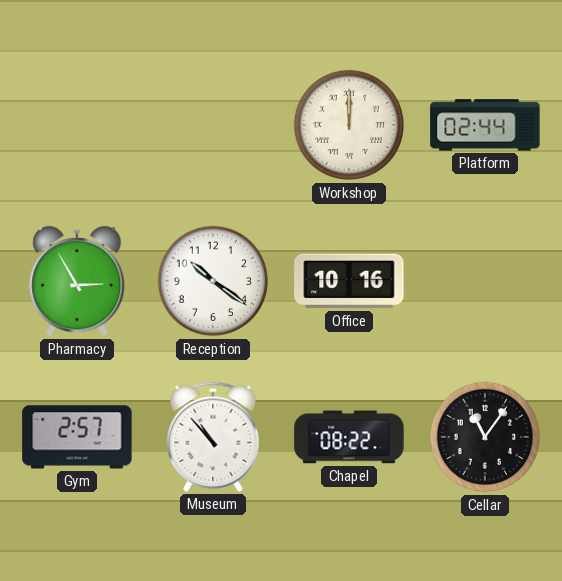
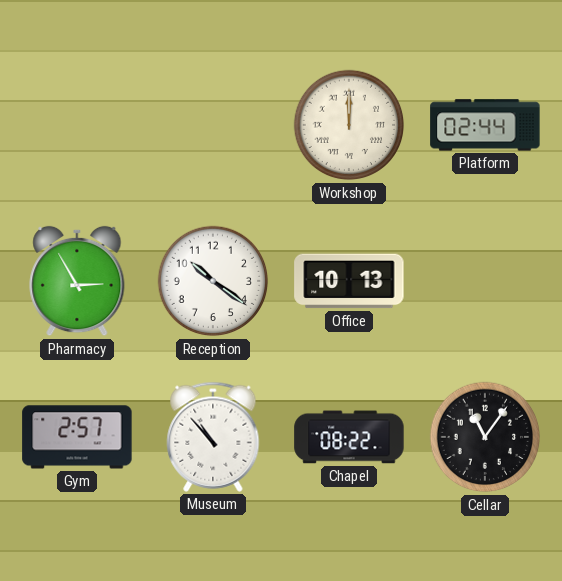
Office: 10:16 -> 10:13 (349, 281)
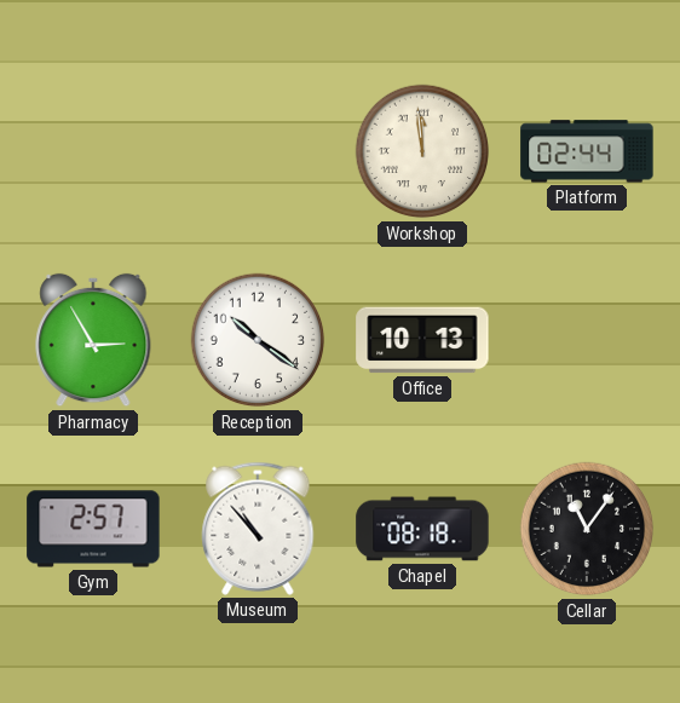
Workshop: 12:00 -> 11:59 (422, 151)
Chapel: 08:22 -> 08:18 (422, 529)
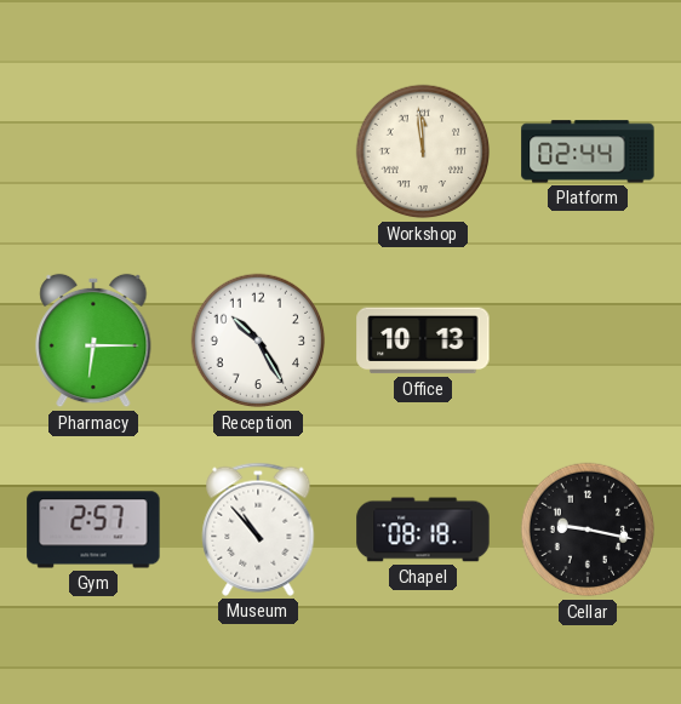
Pharmacy: 2:55 -> 6:15 (93, 340)
Reception: 10:21 -> 10:25 (258, 340)
Cellar: 11:06 -> 9:17 (588, 530)
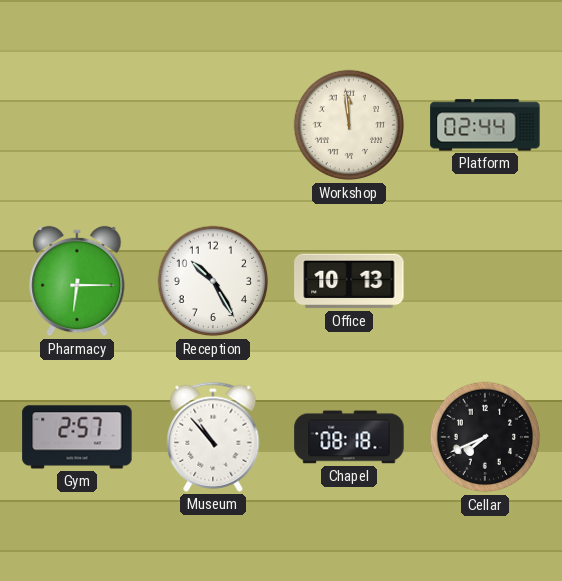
Cellar: 9:17 -> 7:41 (485, 437)
